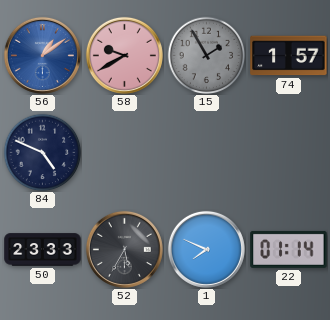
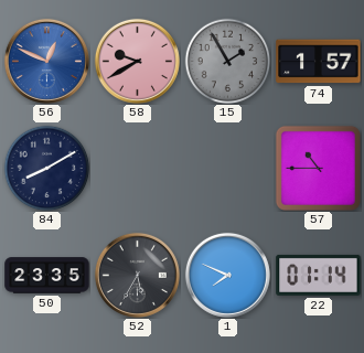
56: 1:09 -> 12:49 (46, 61)
84: 4:49 -> 8:10 (46, 168)
57: none -> 10:45 (318, 168)
50: 23:33 -> 23:35 (47, 276)
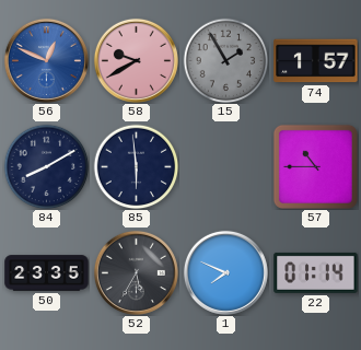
85: none -> 5:59 (136, 166)
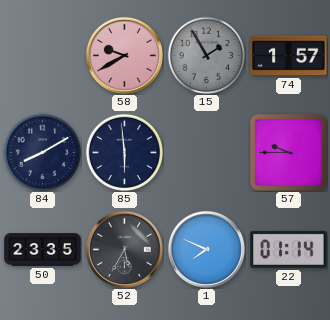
56: 12:49 -> none (46, 60)
57: 10:45 -> 9:45 (288, 152)
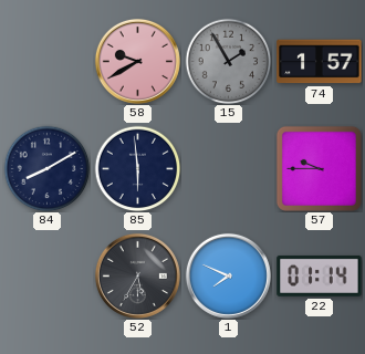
50: 23:35 -> none (43, 250)
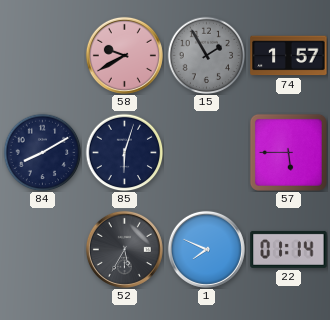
85: 5:59 -> 6:03 (124, 152)
57: 9:45 -> 5:45 (288, 152)
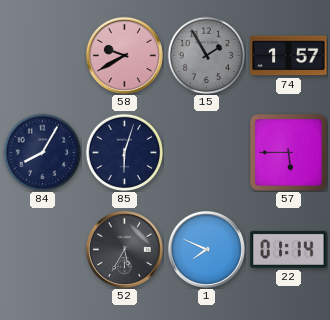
84: 8:10 -> 8:05 (42, 152)
